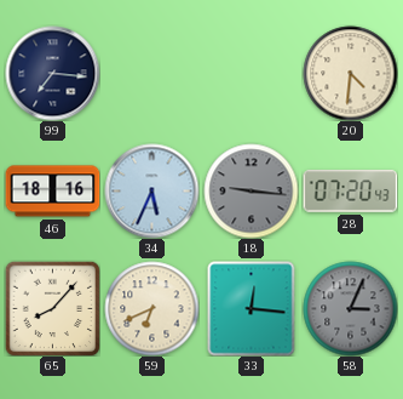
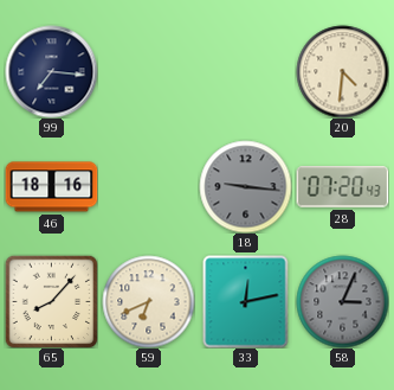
34: 5:34 -> none (151, 190)
33: 12:16 -> 12:13 (246, 301)
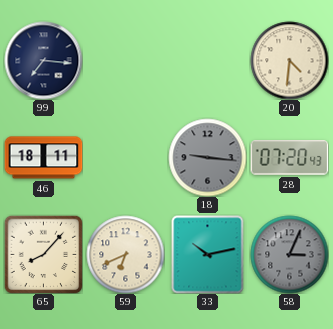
46: 18:16 -> 18:11 (43, 158)
33: 12:13 -> 10:13 (208, 254)
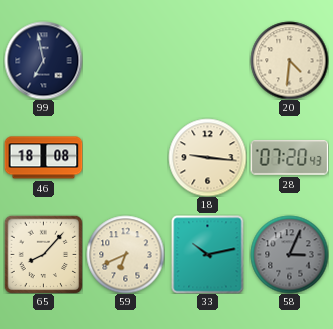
99: 7:16 -> 6:58 (43, 60)
46: 18:11 -> 18:08 (43, 158)
18 dial: grey -> cream (207, 157)
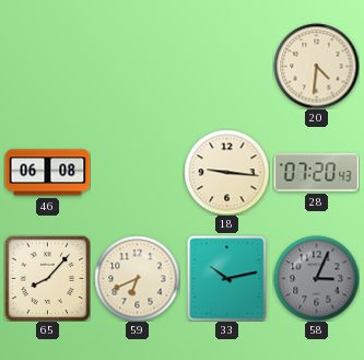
99: 6:58 -> none (43, 60)
46: 18:08 -> 06:08 (47, 173)
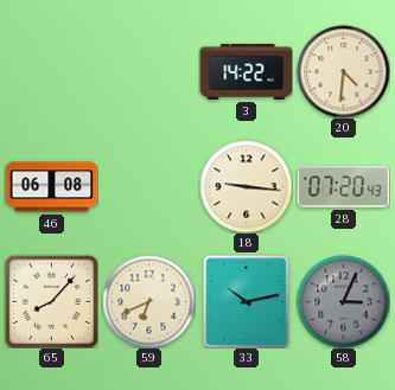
3: none -> 14:22 (246, 72)
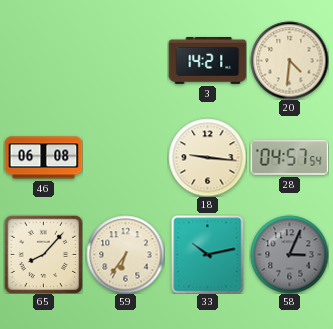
3: 14:22 -> 14:21 (207, 61)
28: 07:20 -> 04:57 (289, 158)
59: 6:41 -> 6:36 (125, 254)
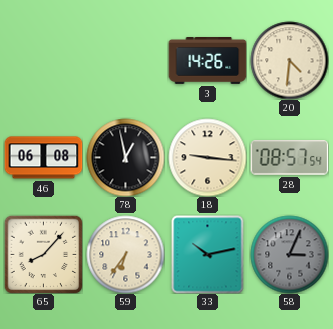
3: 14:21 -> 14:26 (207, 61)
78: none -> 12:58 (125, 157)
28: 04:57 -> 08:57 (289, 158)
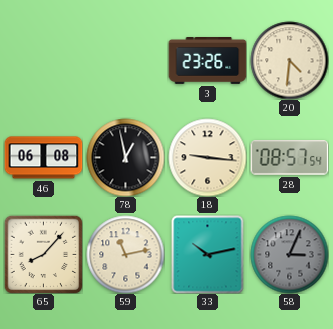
3: 14:26 -> 23:26 (207, 61)
59: 6:36 -> 11:13 (125, 254)
